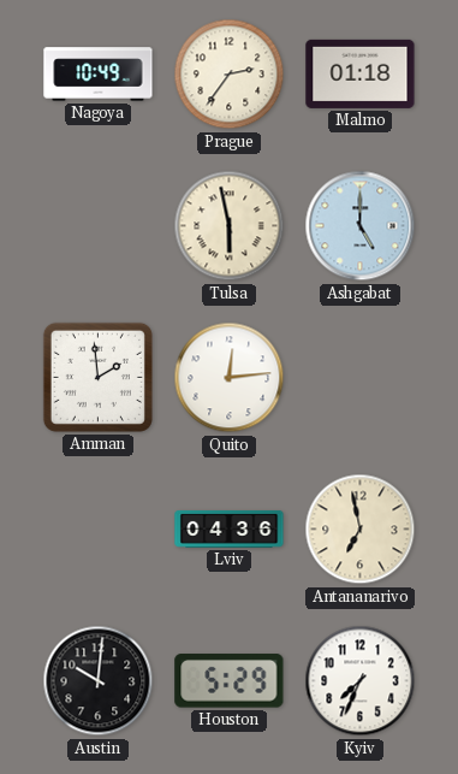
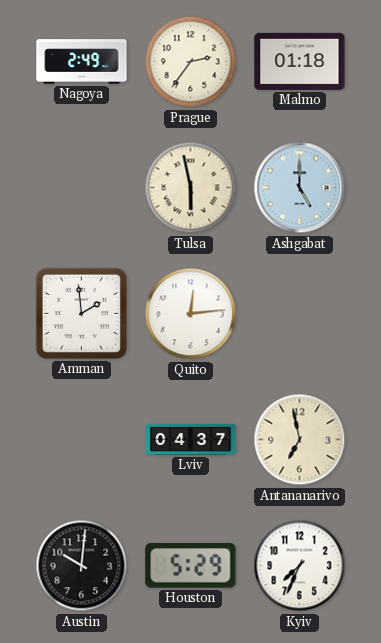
Nagoya: 10:49 -> 2:49 (82, 62)
Lviv: 04:36 -> 04:37 (191, 439)
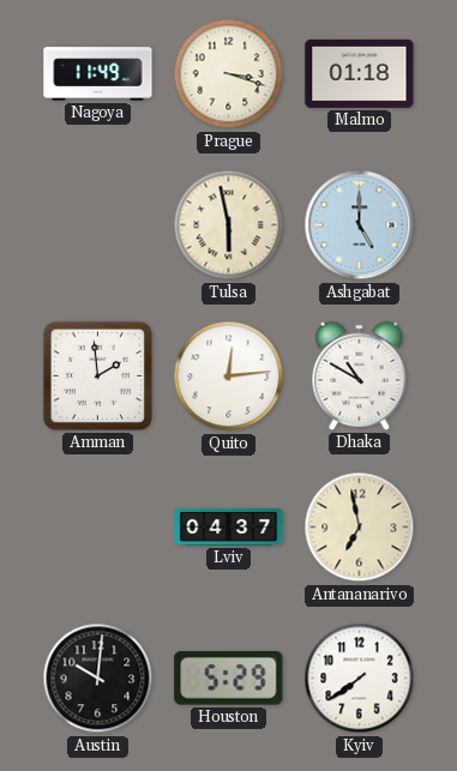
Nagoya: 2:49 -> 11:49 (98, 74)
Prague: 2:36 -> 3:18 (229, 74)
Dhaka: none -> 10:50 (360, 375)
Kyiv: 7:34 -> 7:39 (360, 679)
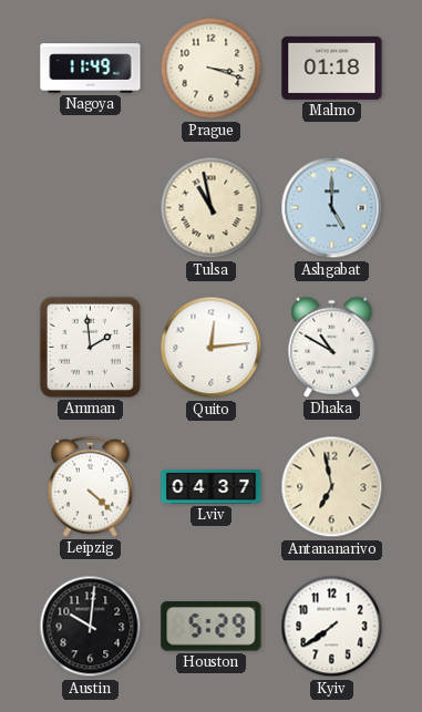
Tulsa: 5:58 -> 10:58 (212, 208)
Leipzig: none -> 4:22 (90, 486)
